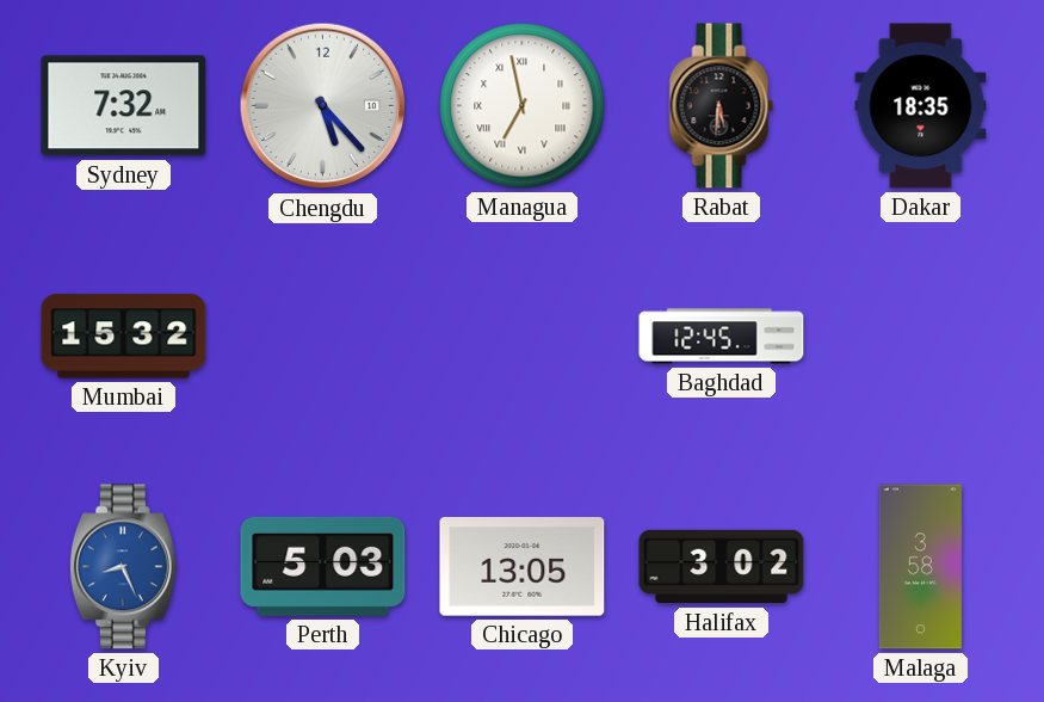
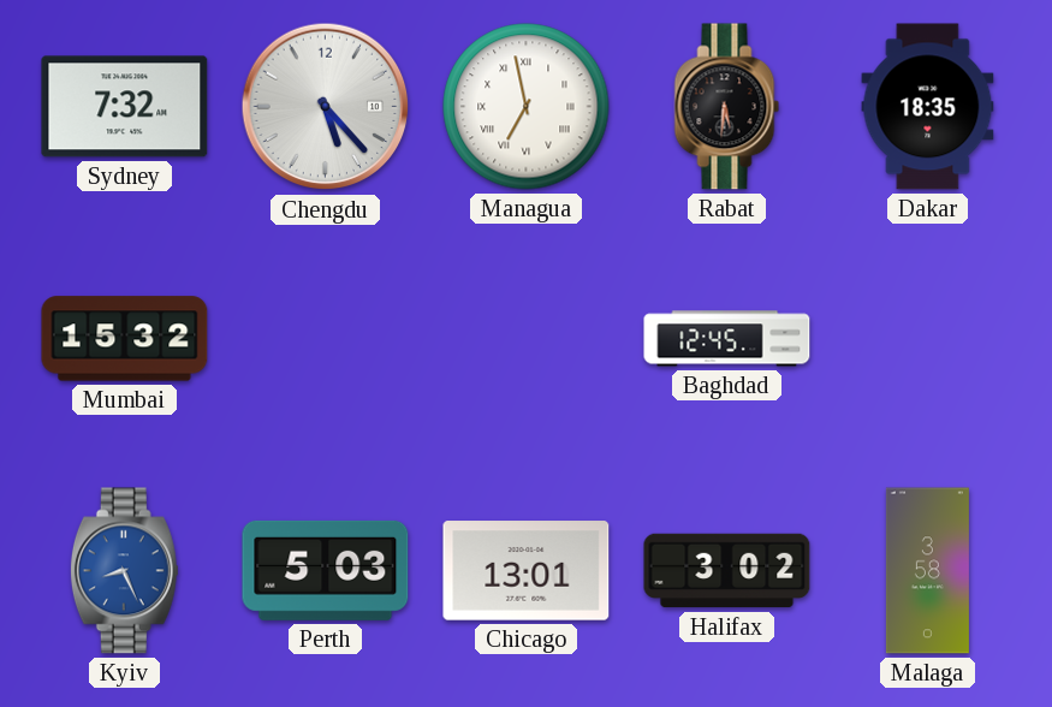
Chicago: 13:05 -> 13:01 (527, 571)
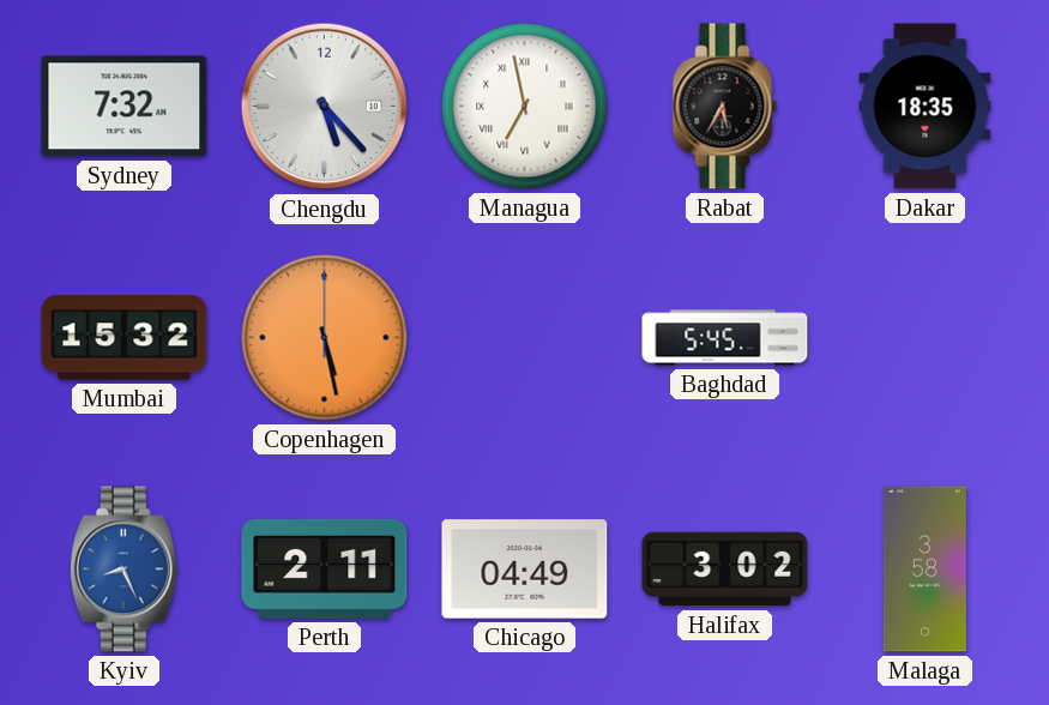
Rabat: 5:31 -> 5:35 (725, 107)
Copenhagen: none -> 5:28 (325, 338)
Baghdad: 12:45 -> 5:45 (725, 338)
Perth: 5:03 -> 2:11 (325, 568)
Chicago: 13:01 -> 04:49 (525, 570)
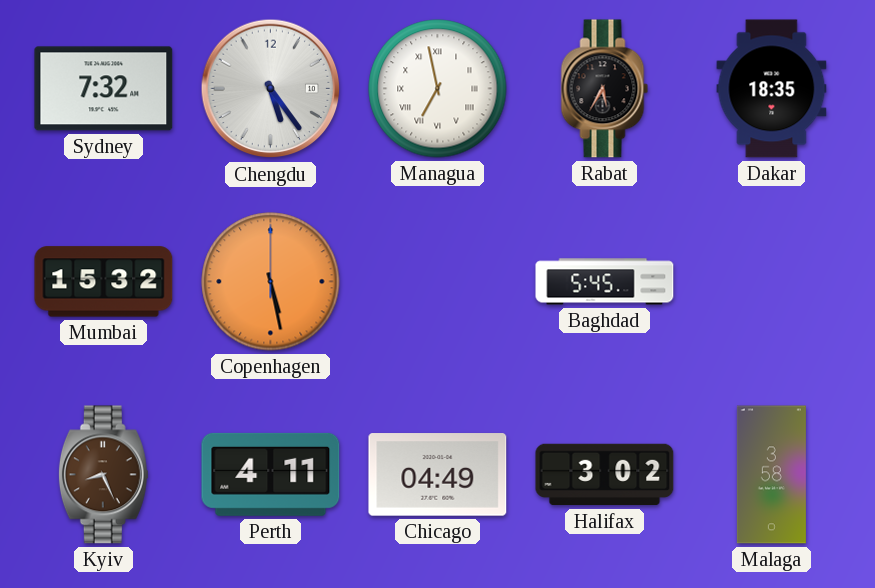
Chengdu: 5:23 -> 5:24 (271, 89)
Kyiv dial: blue -> brown (103, 475)
Perth: 2:11 -> 4:11 (271, 474)
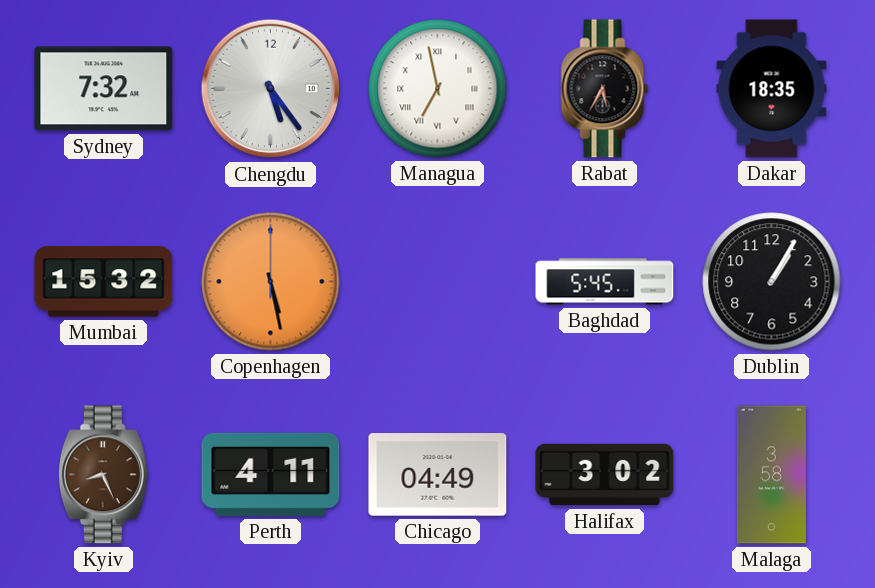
Dublin: none -> 1:05 (772, 282)
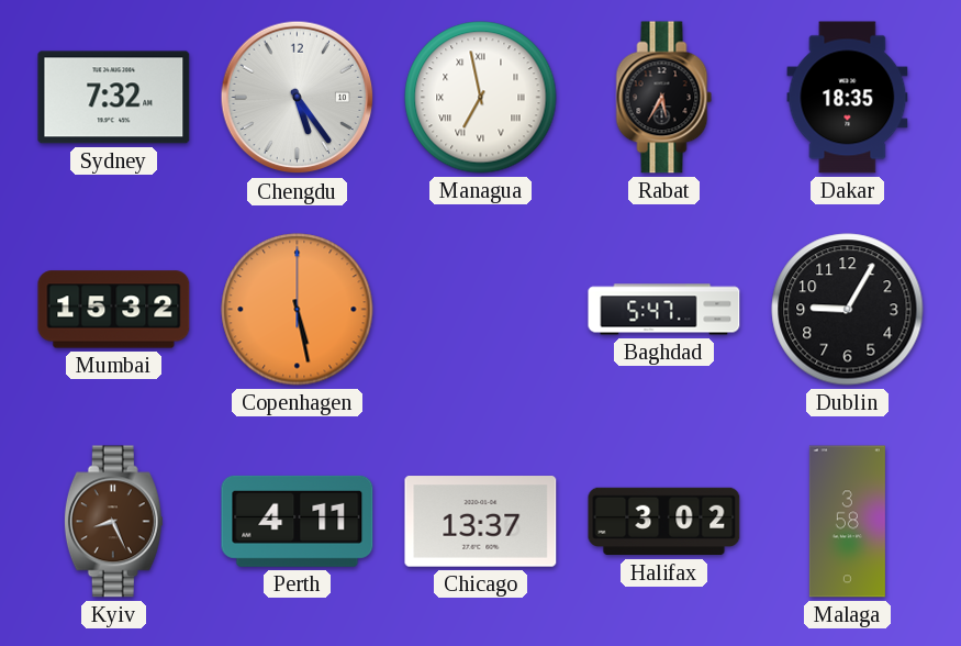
Baghdad: 5:45 -> 5:47 (664, 310)
Dublin: 1:05 -> 9:05 (848, 310)
Chicago: 04:49 -> 13:37 (481, 522)
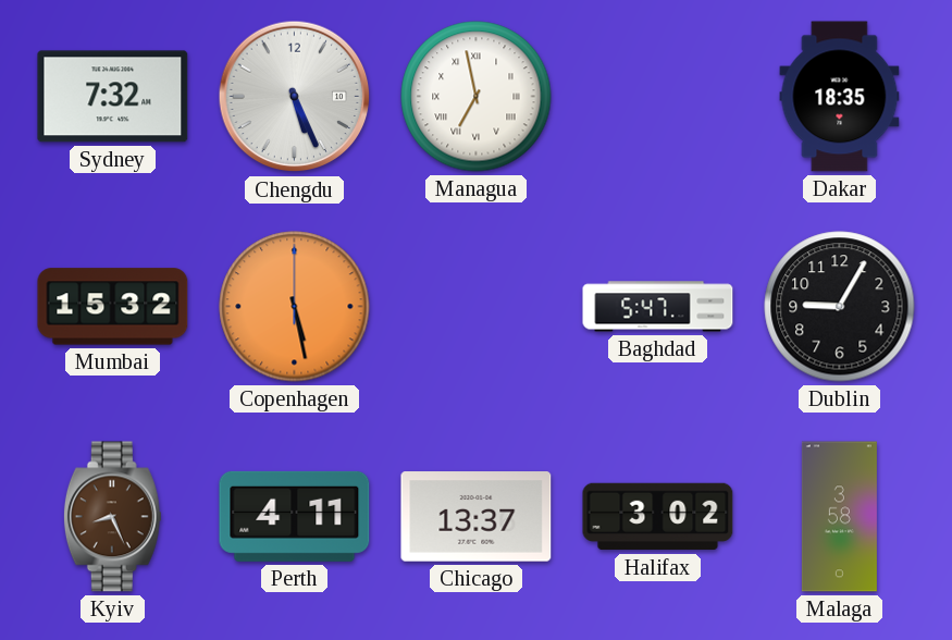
Chengdu: 5:24 -> 5:26 (295, 97)
Rabat: 5:35 -> none (664, 98)
